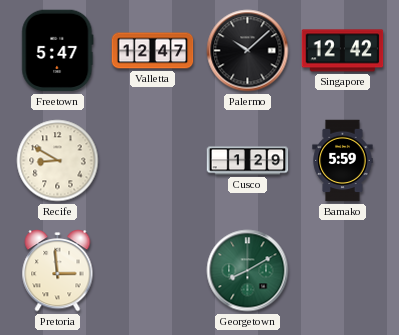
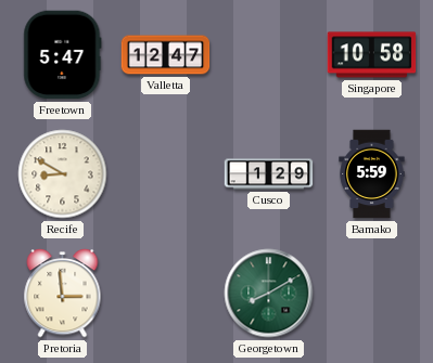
Palermo: 10:08 -> none (248, 51)
Singapore: 12:42 -> 10:58 (372, 55)
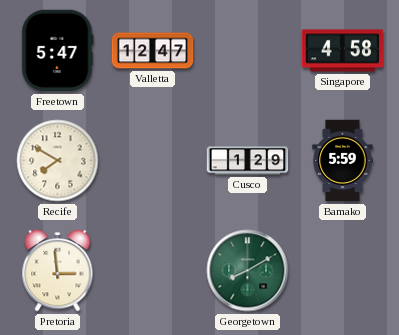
Singapore: 10:58 -> 4:58 (343, 51)
Recife: 8:50 -> 7:50 (58, 161)
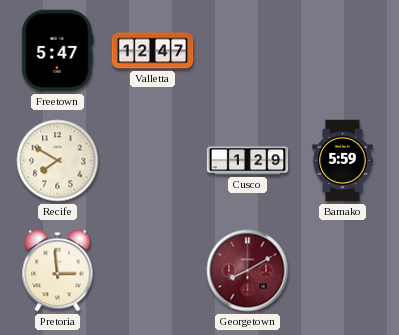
Singapore: 4:58 -> none (343, 51)
Georgetown dial: green -> burgundy (248, 271)
